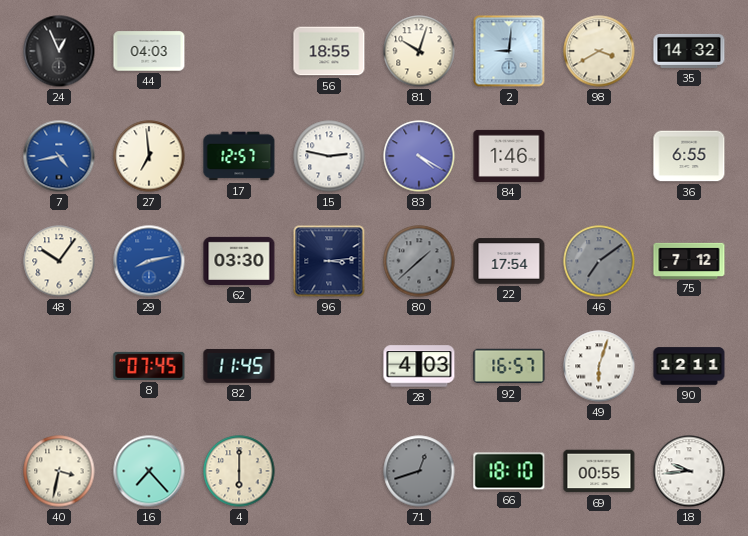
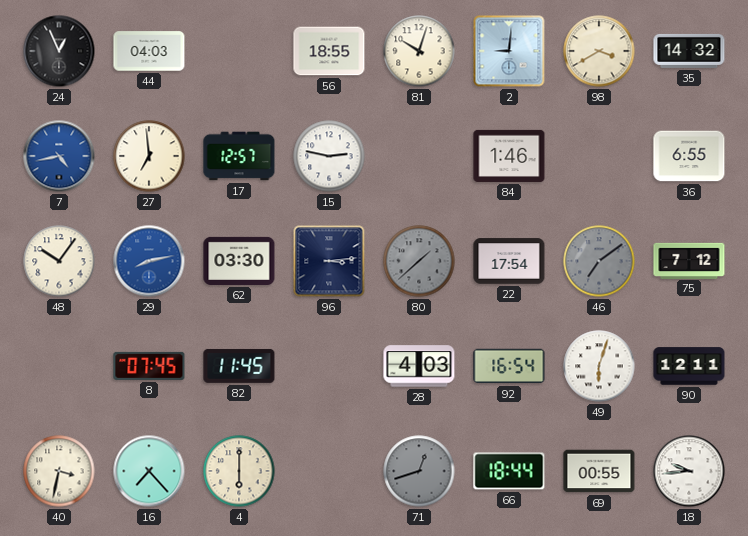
83: 4:20 -> none (419, 156)
92: 16:57 -> 16:54 (509, 366)
66: 18:10 -> 18:44 (509, 471)
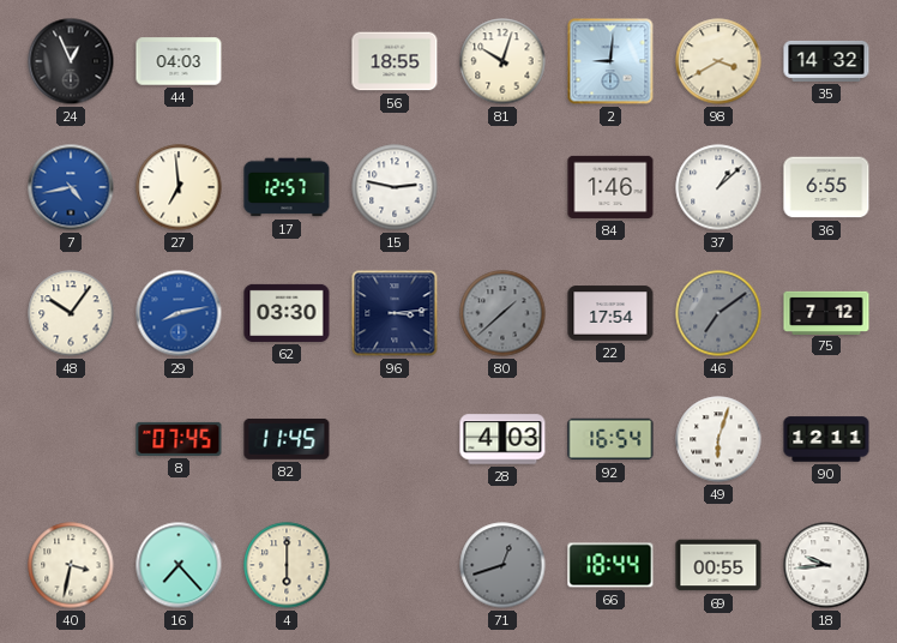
37: none -> 1:08 (718, 187)
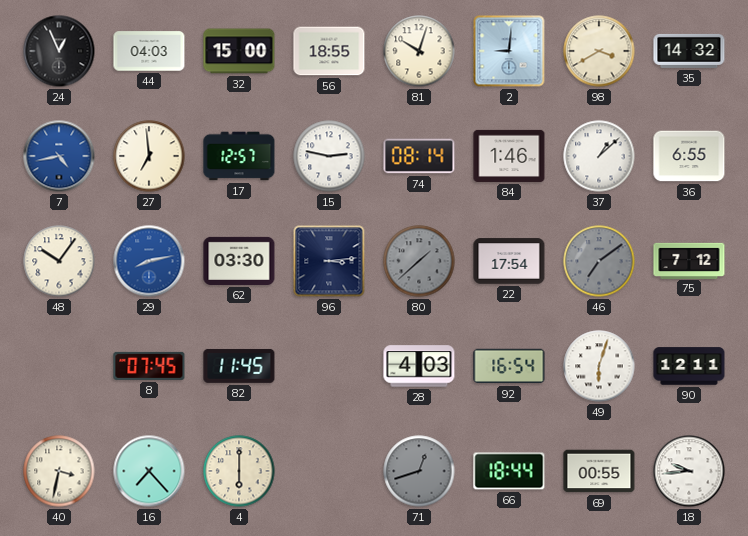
32: none -> 15:00 (239, 51)
74: none -> 08:14 (419, 156)
